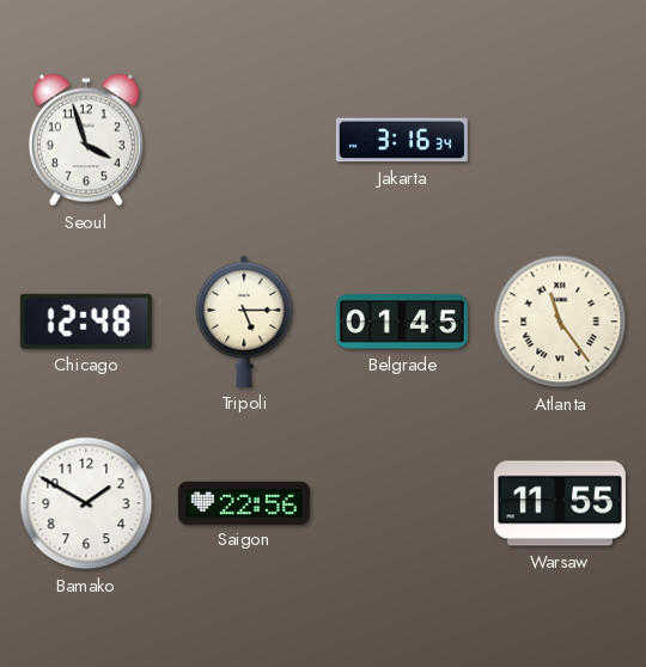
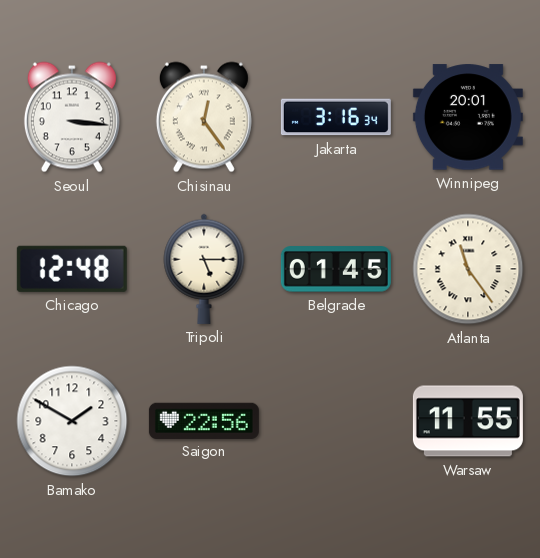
Seoul: 3:57 -> 3:16 (72, 117)
Chisinau: none -> 12:24 (204, 117)
Winnipeg: none -> 20:01 (468, 117)
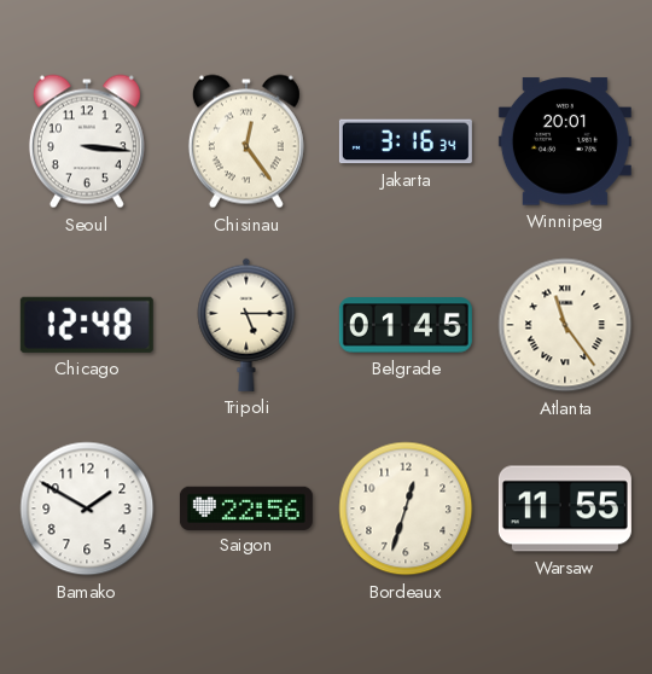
Bordeaux: none -> 12:33 (406, 509)
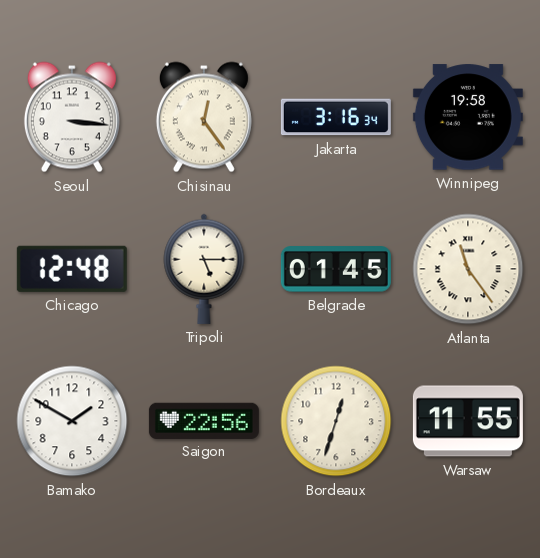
Winnipeg: 20:01 -> 19:58 (468, 117)
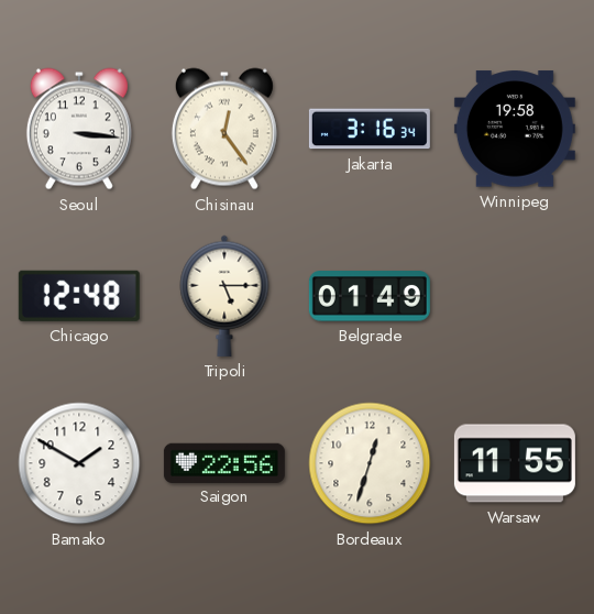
Belgrade: 01:45 -> 01:49 (370, 296)
Atlanta: 11:24 -> none (468, 269)
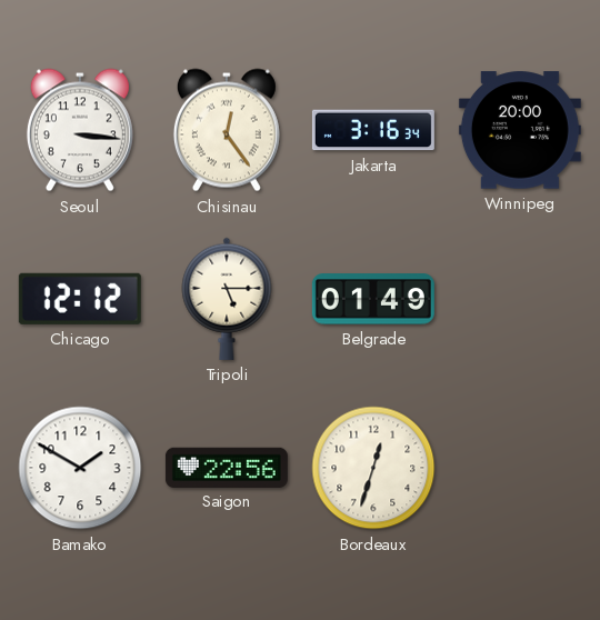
Winnipeg: 19:58 -> 20:00 (520, 130)
Chicago: 12:48 -> 12:12 (80, 299)
Warsaw: 11:55 -> none (515, 463)
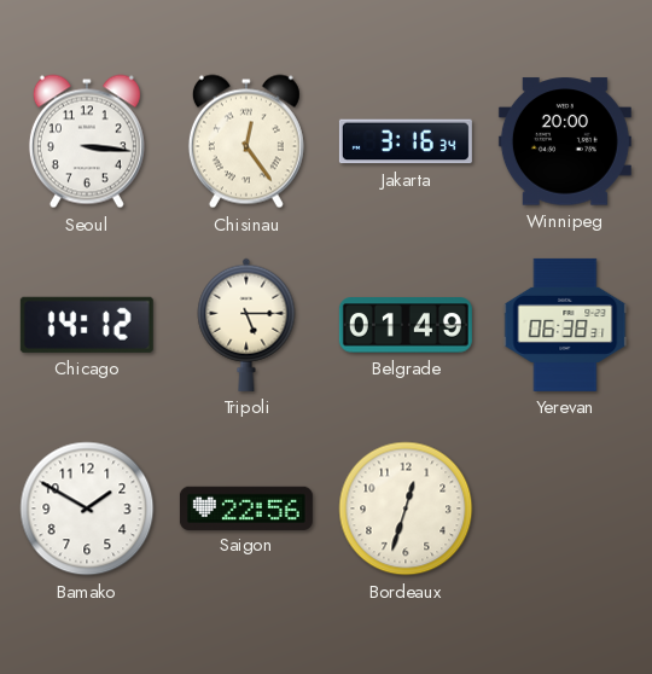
Chicago: 12:12 -> 14:12 (87, 325)
Yerevan: none -> 06:38 (565, 325)
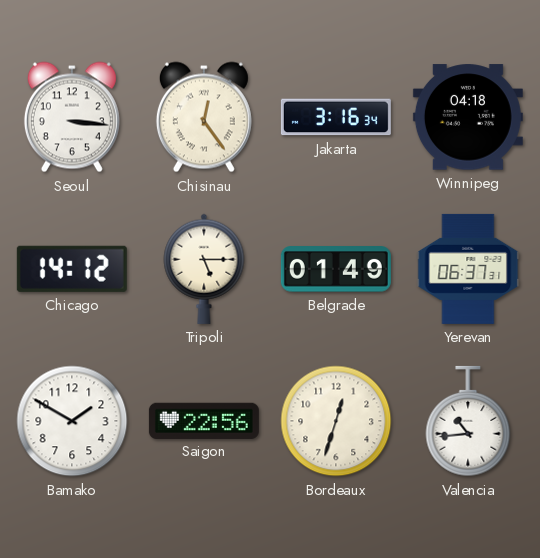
Winnipeg: 20:00 -> 04:18 (468, 117)
Yerevan: 06:38 -> 06:37 (468, 269)
Valencia: none -> 10:44 (468, 421)
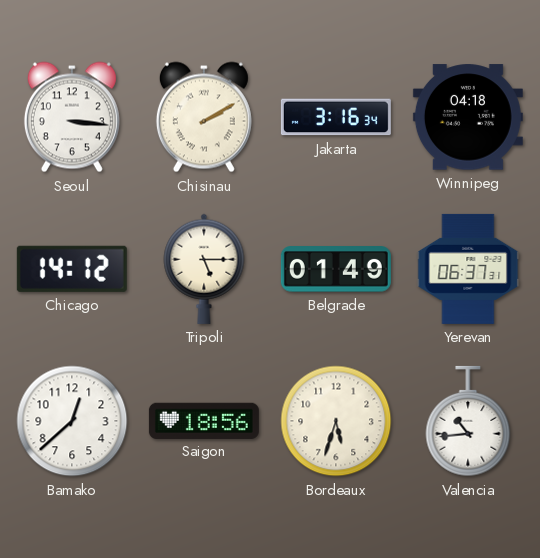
Chisinau: 12:24 -> 2:10 (204, 117)
Bamako: 1:50 -> 12:38 (72, 421)
Saigon: 22:56 -> 18:56 (204, 420)
Bordeaux: 12:33 -> 5:33 (336, 421)
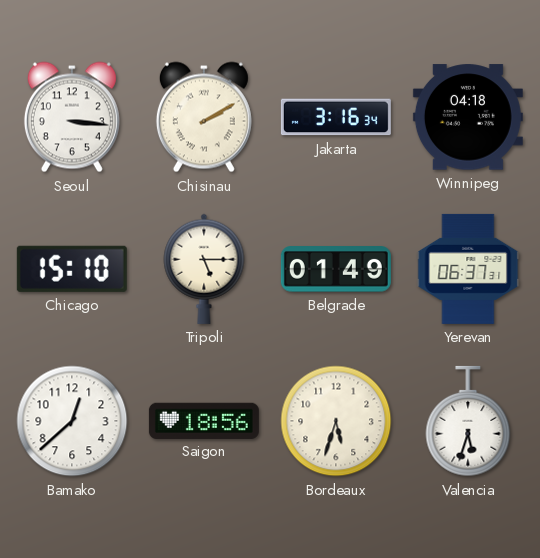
Chicago: 14:12 -> 15:10 (72, 269)
Valencia: 10:44 -> 5:33 (468, 421)
